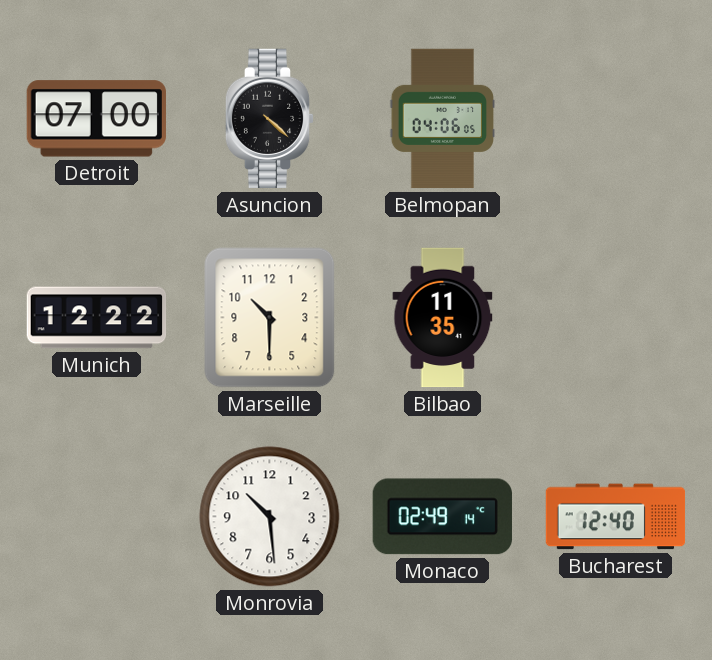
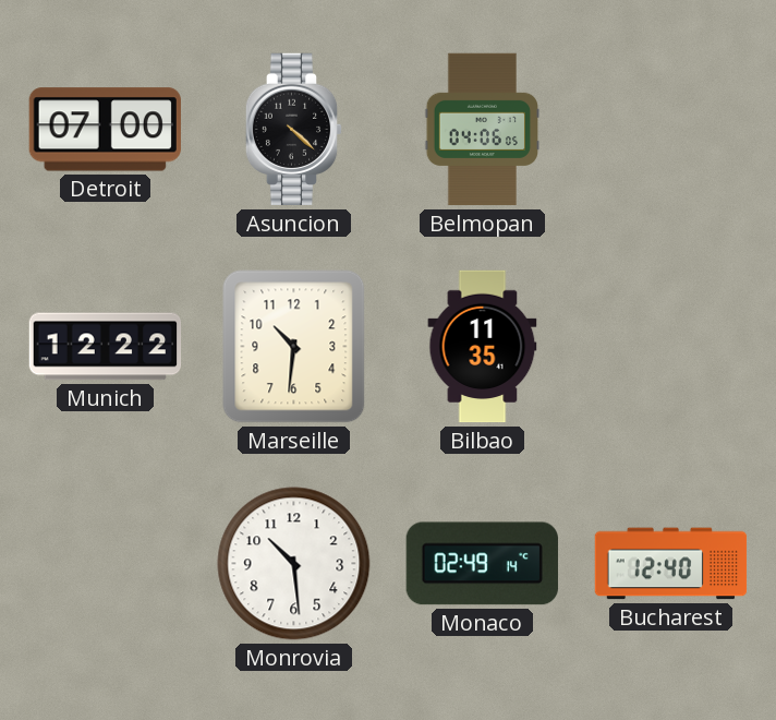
Marseille: 10:30 -> 10:31 (294, 347)
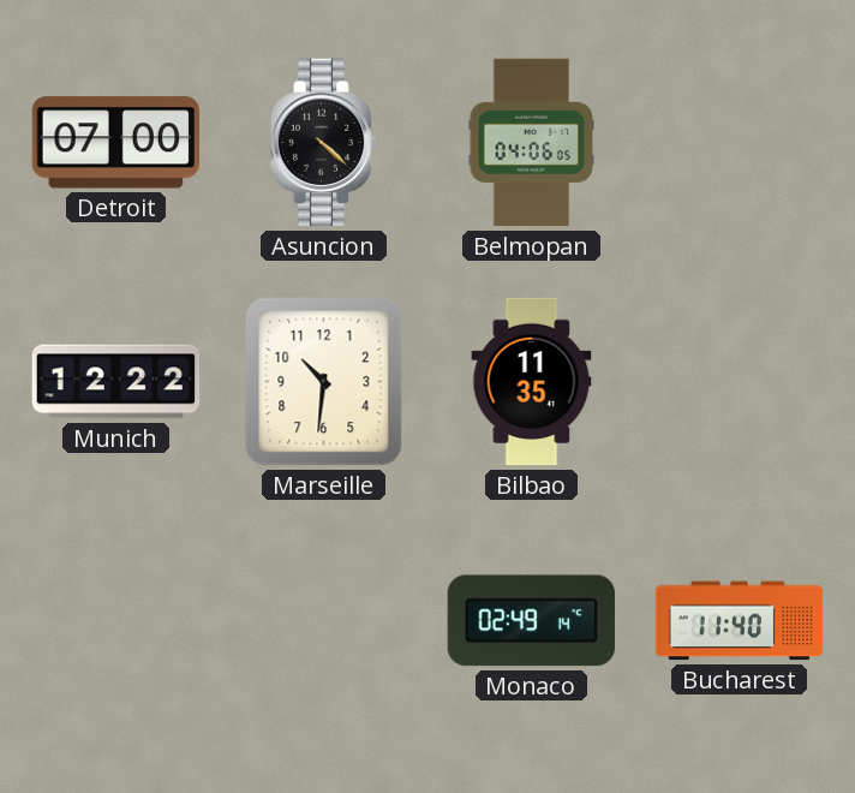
Monrovia: 10:29 -> none (294, 564)
Bucharest: 12:40 -> 11:40 (740, 621)
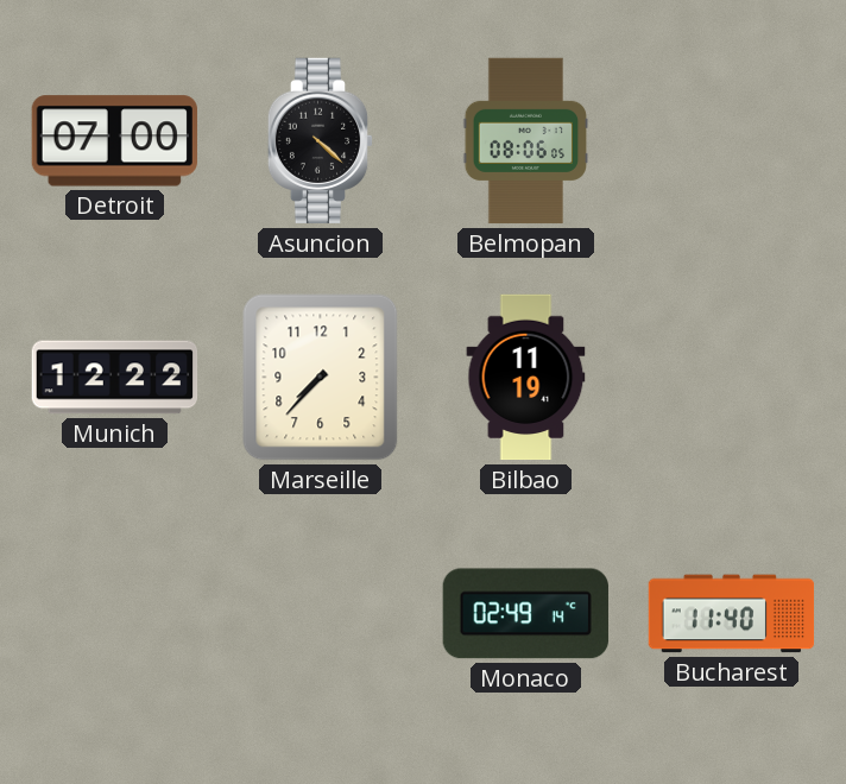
Belmopan: 04:06 -> 08:06 (525, 141)
Marseille: 10:31 -> 7:37 (321, 378)
Bilbao: 11:35 -> 11:19 (526, 378)
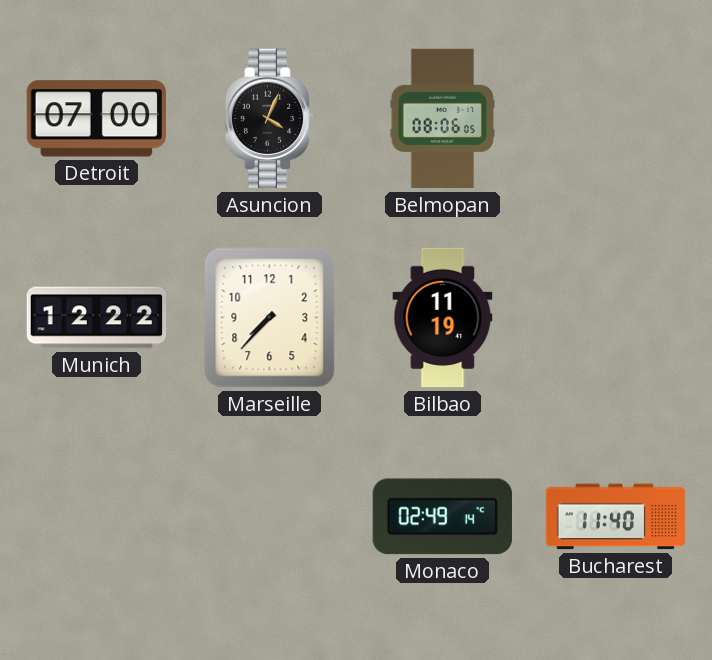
Asuncion: 4:22 -> 4:04 (270, 119)
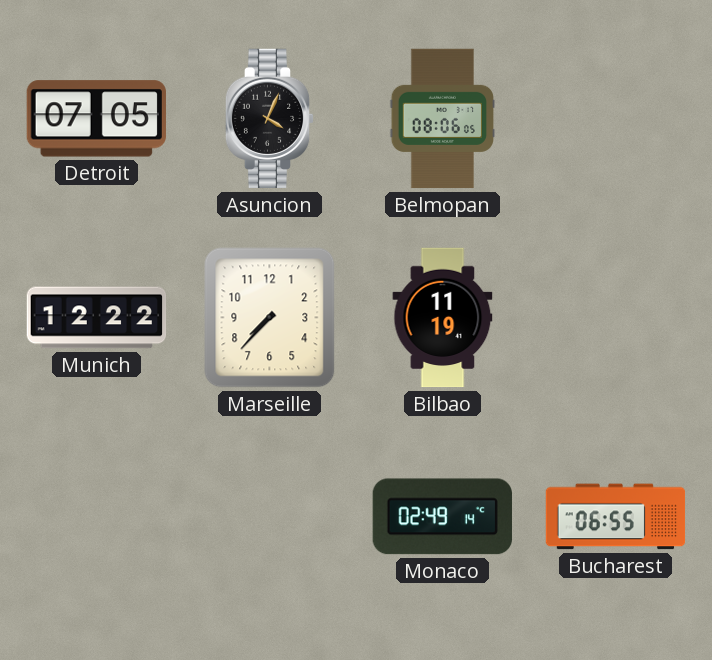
Detroit: 07:00 -> 07:05 (96, 119)
Bucharest: 11:40 -> 06:55 (616, 517)
